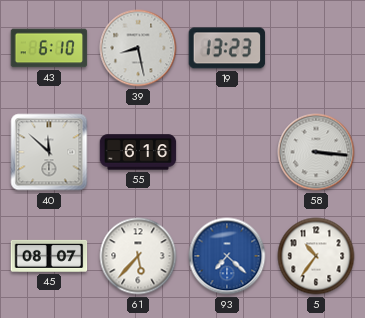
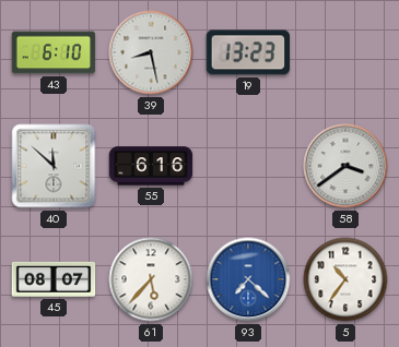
58: 3:16 -> 3:39 (345, 166)
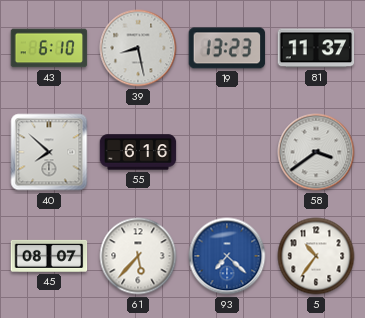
81: none -> 11:37 (316, 48)
40: 11:52 -> 7:52 (49, 152)
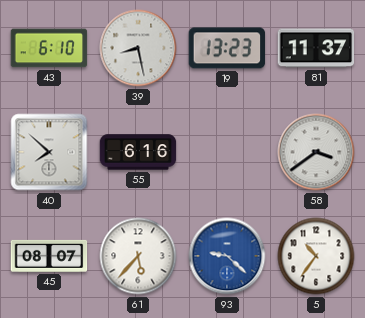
93: 7:22 -> 9:22 (227, 256)
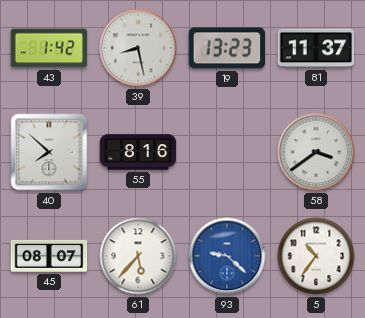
43: 6:10 -> 1:42 (49, 48)
55: 6:16 -> 8:16 (138, 152)
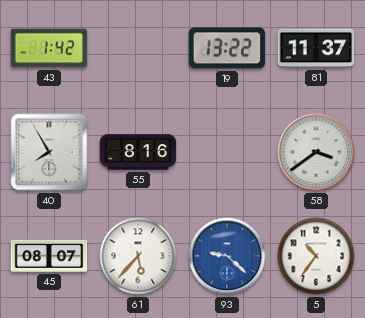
39: 8:28 -> none (138, 48)
19: 13:23 -> 13:22 (227, 48)
40: 7:52 -> 7:55 (49, 152)
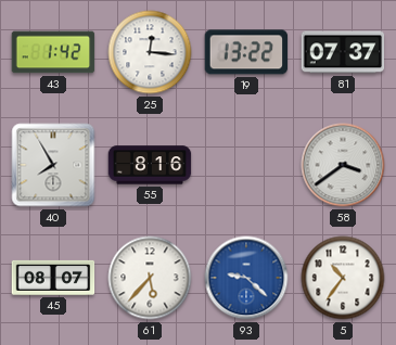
25: none -> 12:16 (150, 52)
81: 11:37 -> 07:37 (343, 52)
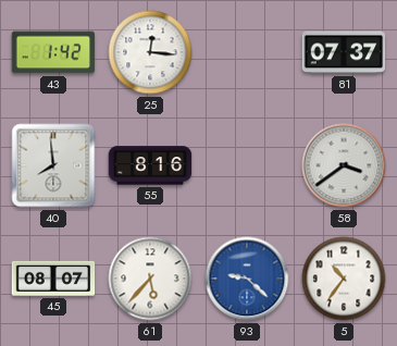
19: 13:22 -> none (246, 52)
40: 7:55 -> 7:59 (53, 165)
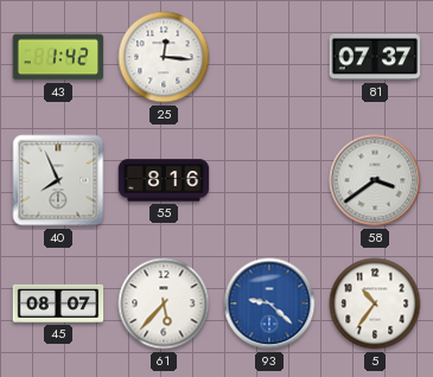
40: 7:59 -> 7:56 (58, 180)
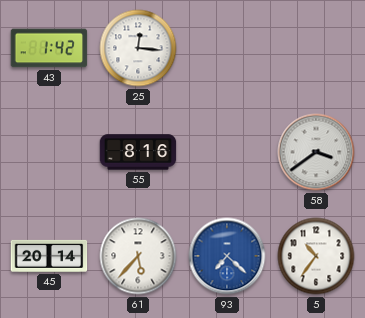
81: 07:37 -> none (375, 57)
40: 7:56 -> none (58, 180)
45: 08:07 -> 20:14 (49, 256)
93: 9:22 -> 7:22 (227, 256)
